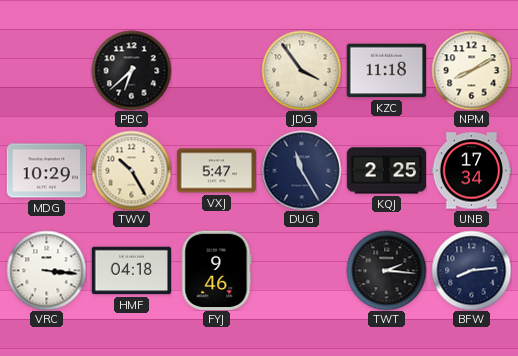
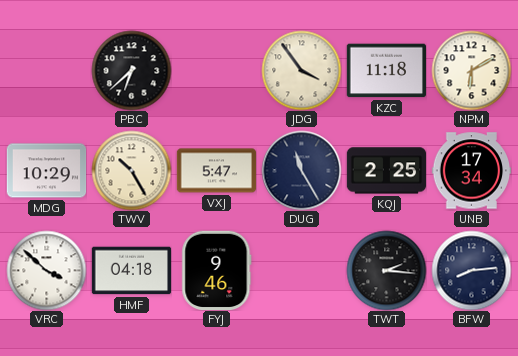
NPM: 8:10 -> 6:10 (471, 70)
VRC: 3:16 -> 3:52 (46, 270)
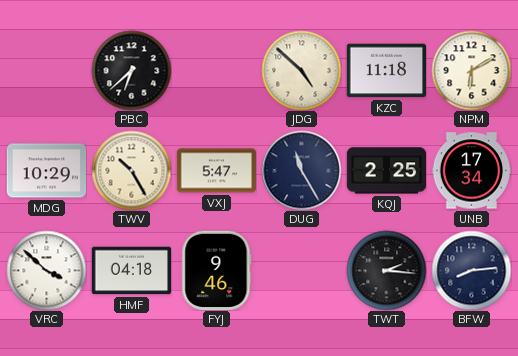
JDG: 3:54 -> 4:52 (301, 70)
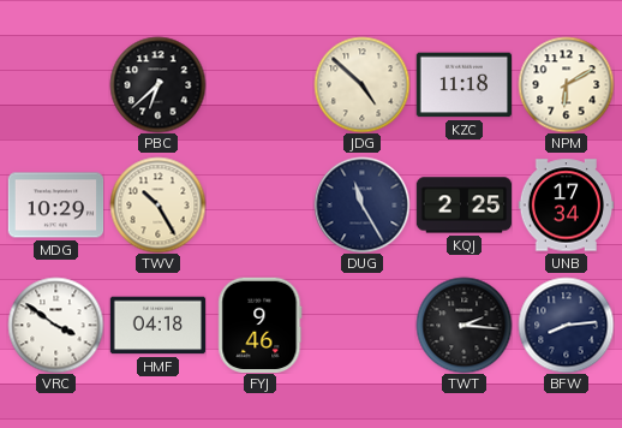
VXJ: 5:47 -> none (216, 171)
VRC: 3:52 -> 3:51 (55, 325)
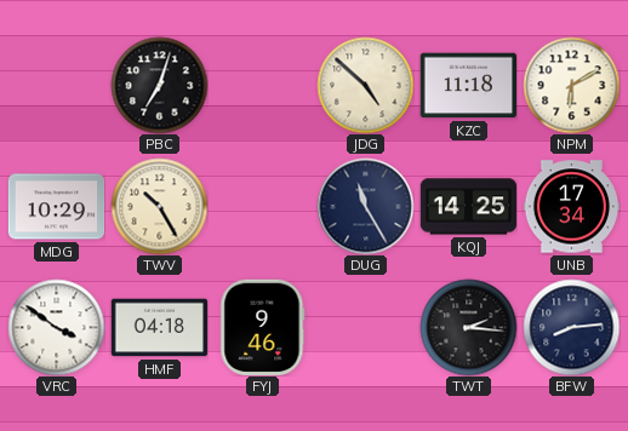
PBC: 6:38 -> 7:03 (159, 85)
KQJ: 2:25 -> 14:25 (468, 207)
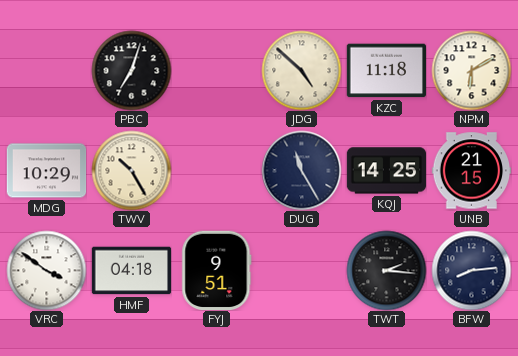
UNB: 17:34 -> 21:15 (471, 171)
FYJ: 9:46 -> 9:51 (217, 270)
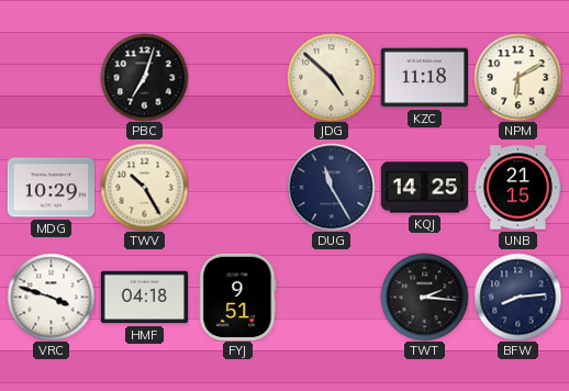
VRC: 3:51 -> 3:48 (51, 297)
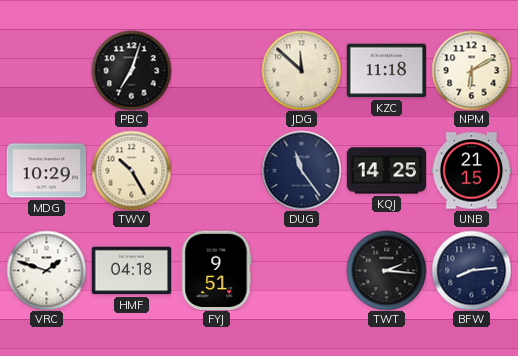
JDG: 4:52 -> 11:52 (301, 70)
DUG: 11:25 -> 11:24 (301, 170)
VRC: 3:48 -> 1:48 (46, 270)
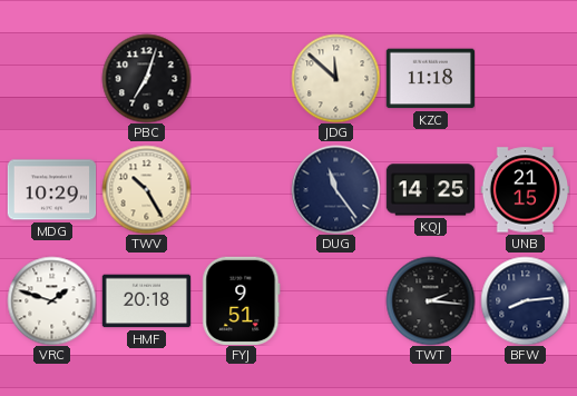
NPM: 6:10 -> none (471, 70)
HMF: 04:18 -> 20:18 (146, 301)
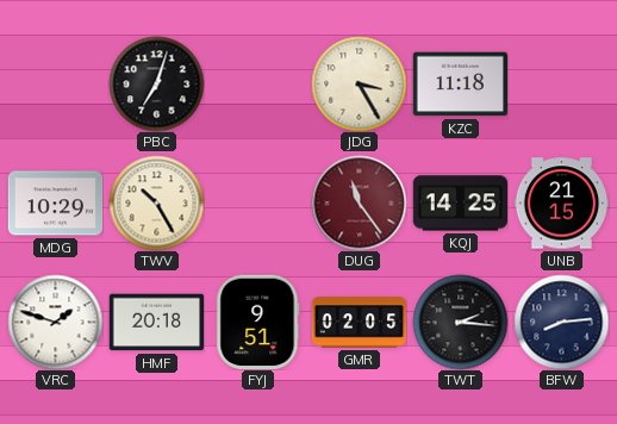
JDG: 11:52 -> 3:25 (359, 83)
DUG dial: navy -> burgundy (359, 202)
GMR: none -> 02:05 (359, 323)
